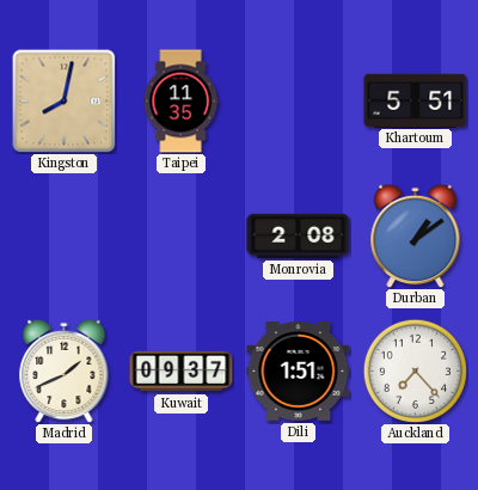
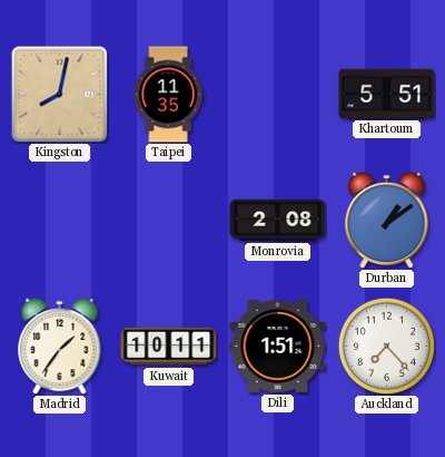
Madrid: 1:41 -> 1:36 (60, 346)
Kuwait: 09:37 -> 10:11 (169, 347)
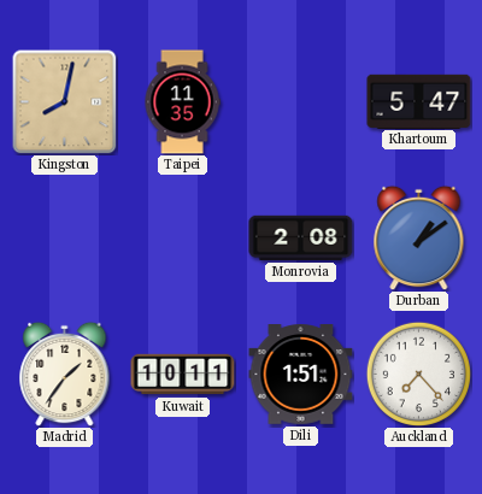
Khartoum: 5:51 -> 5:47 (419, 101)
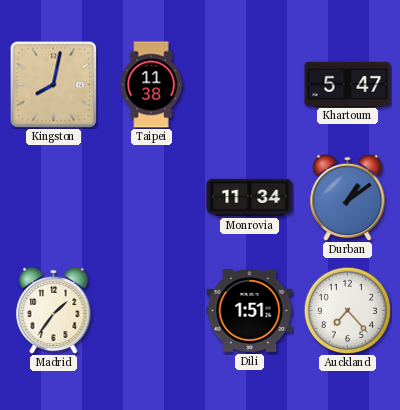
Taipei: 11:35 -> 11:38 (151, 85)
Monrovia: 2:08 -> 11:34 (250, 197)
Kuwait: 10:11 -> none (183, 375)
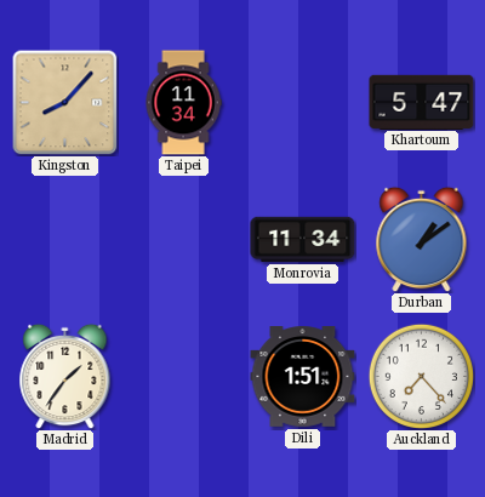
Kingston: 8:02 -> 8:07 (64, 102)
Taipei: 11:38 -> 11:34 (183, 103)
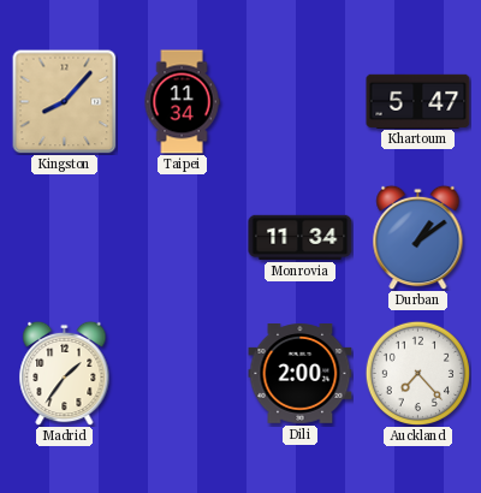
Dili: 1:51 -> 2:00 (301, 374)
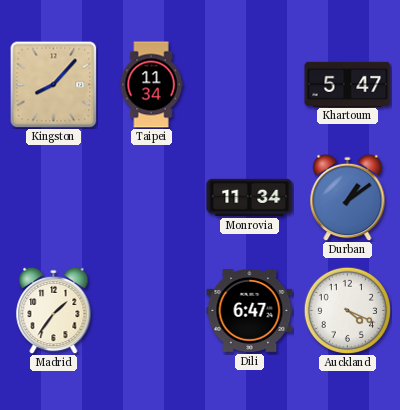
Dili: 2:00 -> 6:47 (250, 311)
Auckland: 7:23 -> 4:19 (347, 310)
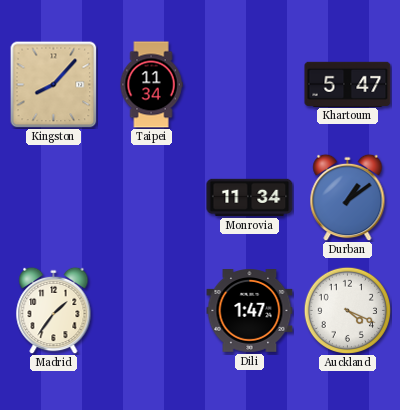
Dili: 6:47 -> 1:47 (250, 311)
